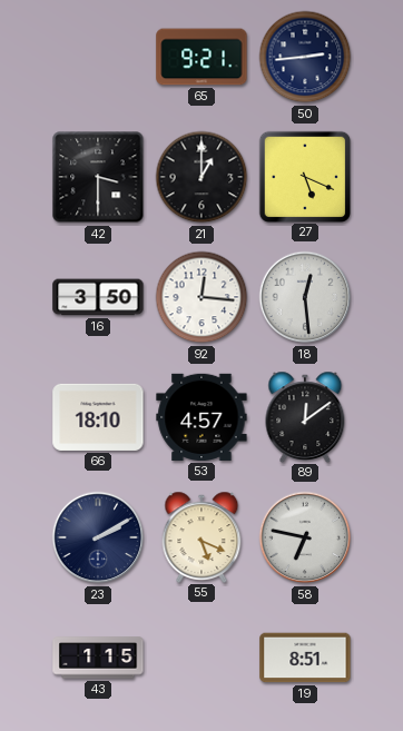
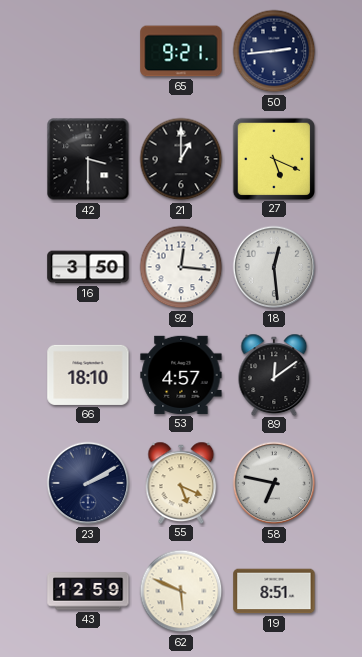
43: 1:15 -> 12:59 (88, 591)
62: none -> 5:49 (181, 591)
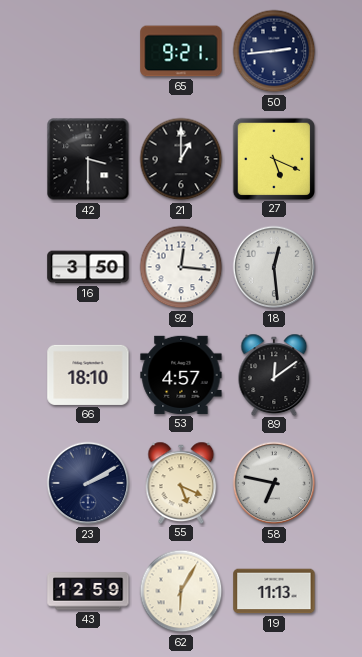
62: 5:49 -> 6:05 (181, 591)
19: 8:51 -> 11:13 (274, 591)
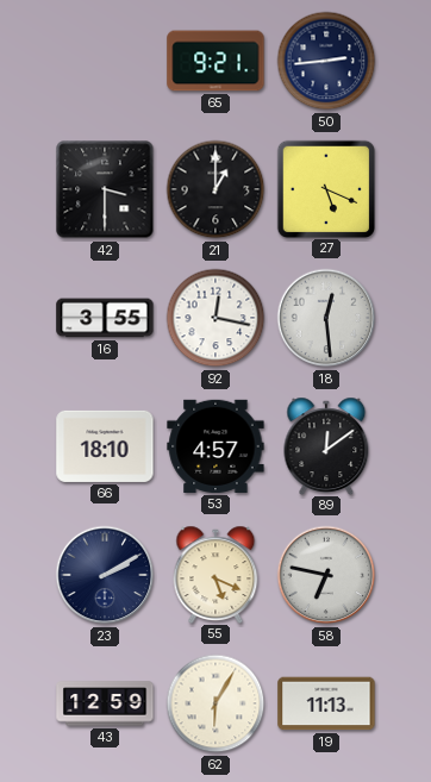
16: 3:50 -> 3:55 (105, 318)
92: 12:16 -> 12:17 (215, 318)
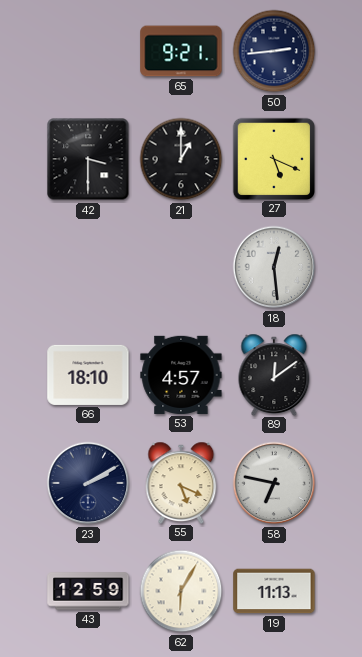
16: 3:55 -> none (105, 318)
92: 12:17 -> none (215, 318)
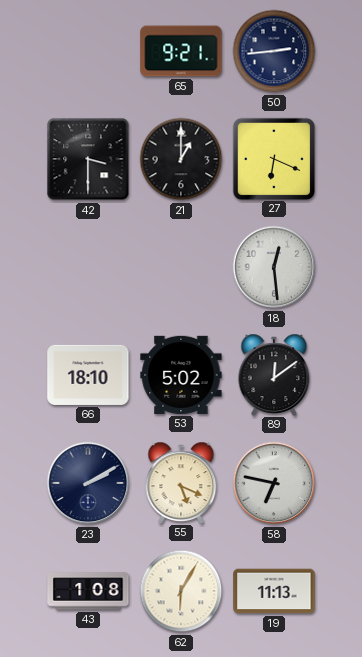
27: 5:19 -> 6:19 (273, 158)
53: 4:57 -> 5:02 (181, 375)
43: 12:59 -> 1:08 (88, 591)
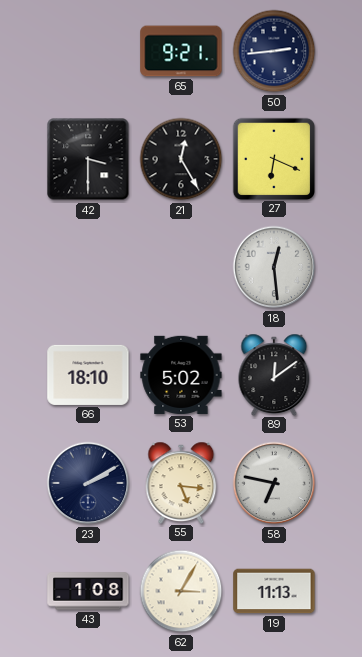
21: 1:00 -> 12:25 (181, 159)
55: 5:19 -> 5:16 (181, 482)
62: 6:05 -> 3:05 (181, 591)
